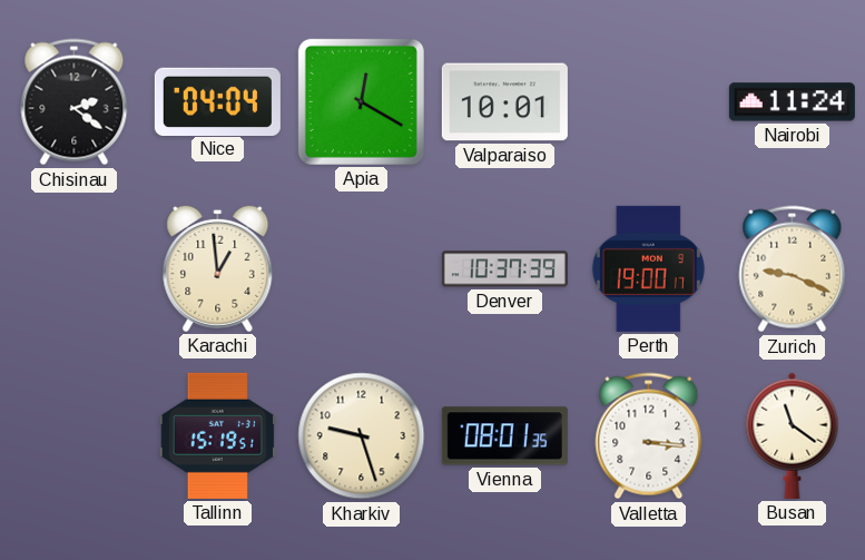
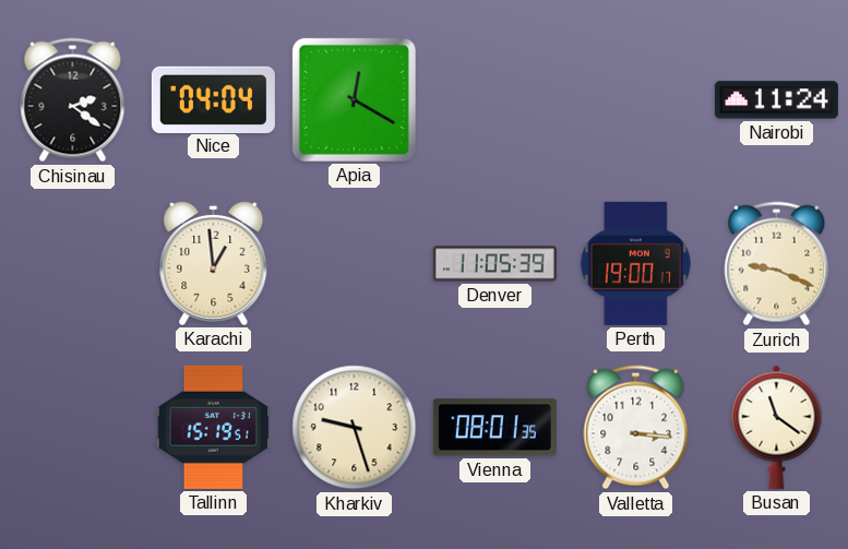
Valparaiso: 10:01 -> none (504, 102)
Denver: 10:37 -> 11:05 (494, 264)
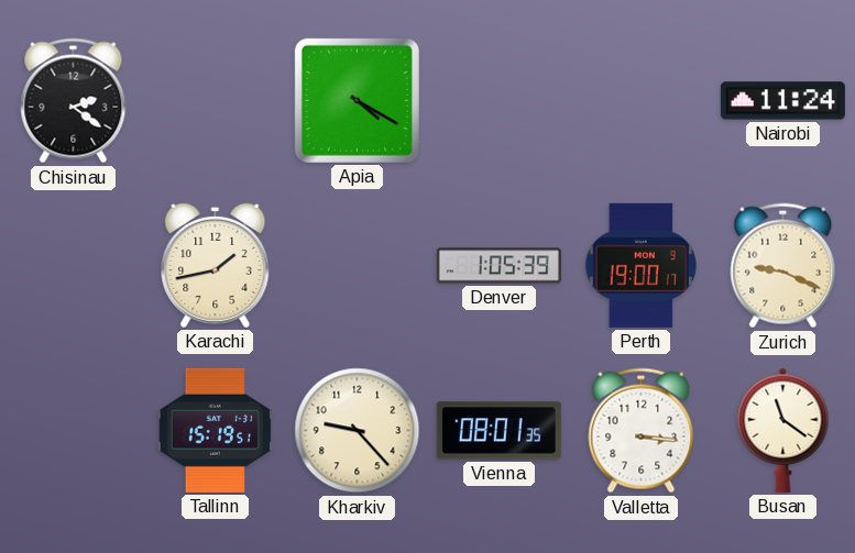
Nice: 04:04 -> none (213, 99)
Apia: 12:20 -> 4:20 (357, 100)
Karachi: 12:59 -> 1:43 (216, 265)
Denver: 11:05 -> 1:05 (498, 266)
Kharkiv: 9:27 -> 9:23 (358, 431)
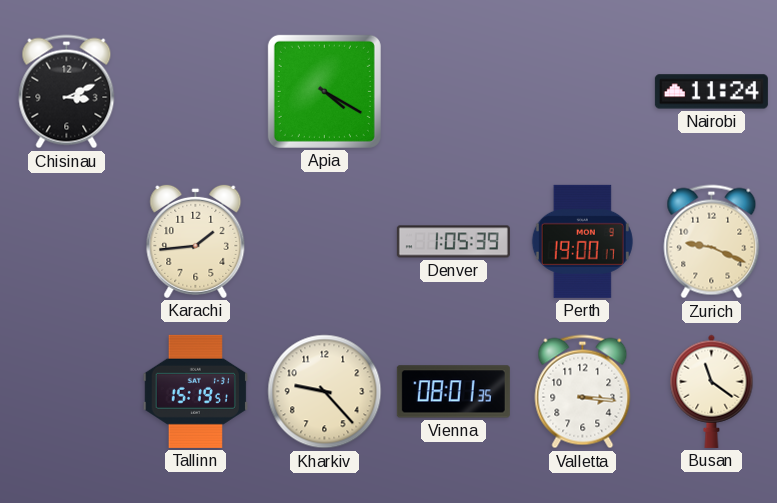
Chisinau: 2:21 -> 3:11 (67, 92)
Karachi: 1:43 -> 1:44 (196, 241)
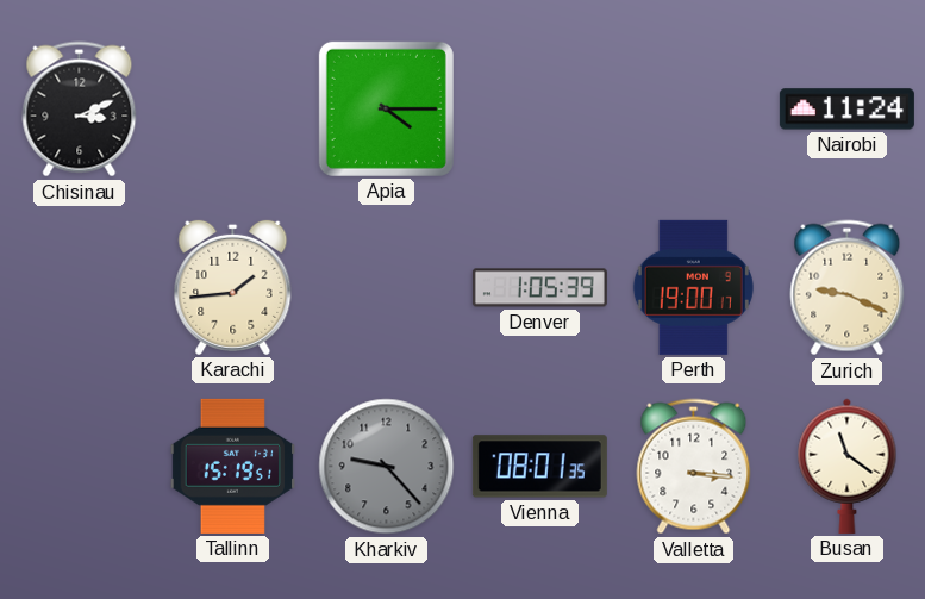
Apia: 4:20 -> 4:15 (386, 108)
Kharkiv dial: cream -> grey (387, 467)
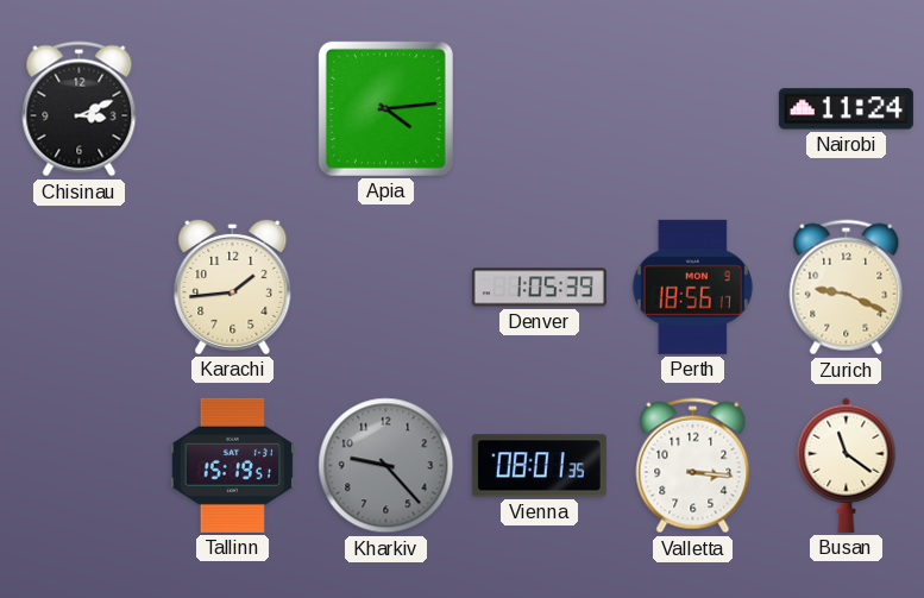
Apia: 4:15 -> 4:14 (385, 108)
Perth: 19:00 -> 18:56 (692, 287)
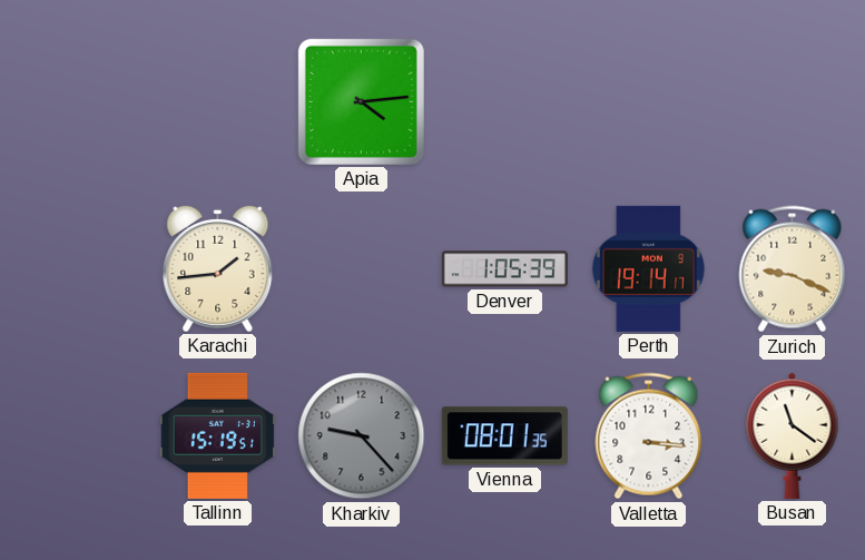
Chisinau: 3:11 -> none (80, 109)
Nairobi: 11:24 -> none (846, 109)
Perth: 18:56 -> 19:14 (648, 268)
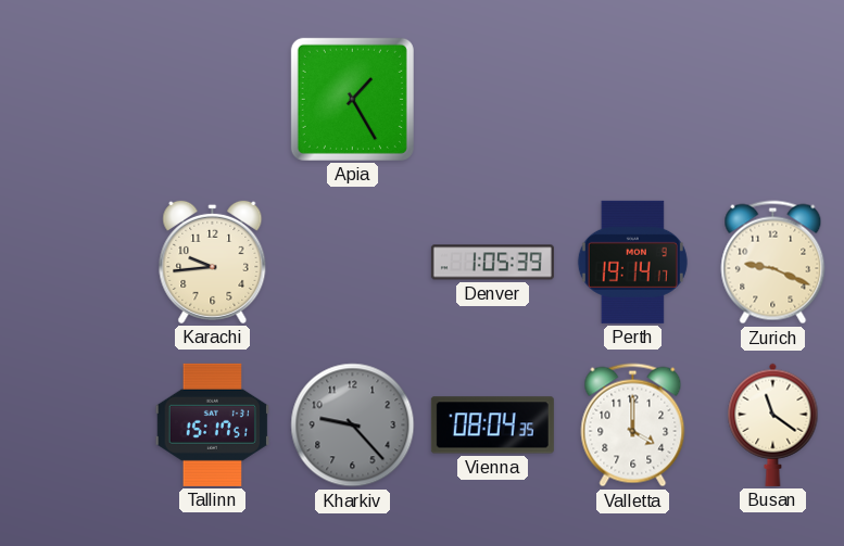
Apia: 4:14 -> 1:25 (352, 99)
Karachi: 1:44 -> 9:44 (213, 262)
Tallinn: 15:19 -> 15:17 (213, 424)
Vienna: 08:01 -> 08:04 (492, 426)
Valletta: 3:16 -> 4:00 (633, 426)
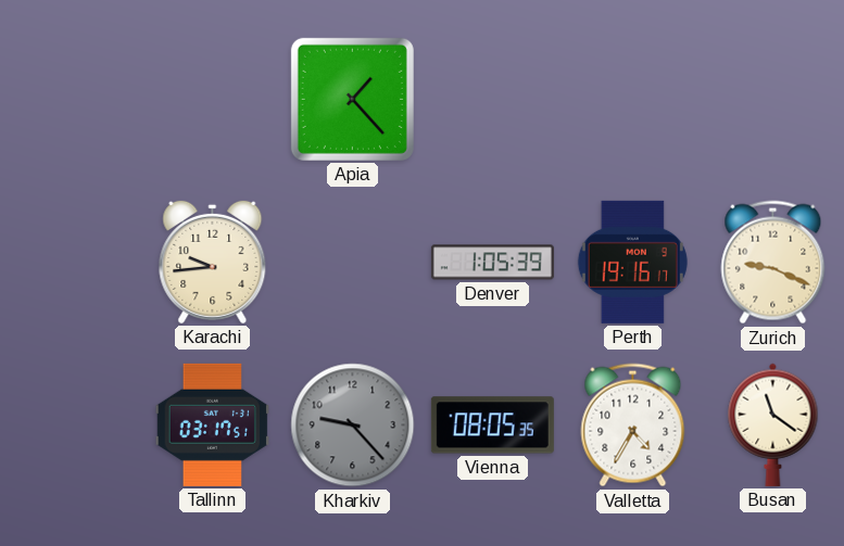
Apia: 1:25 -> 1:23 (352, 99)
Perth: 19:14 -> 19:16 (632, 262)
Tallinn: 15:17 -> 03:17 (213, 424)
Vienna: 08:04 -> 08:05 (492, 426)
Valletta: 4:00 -> 4:35 (633, 426)
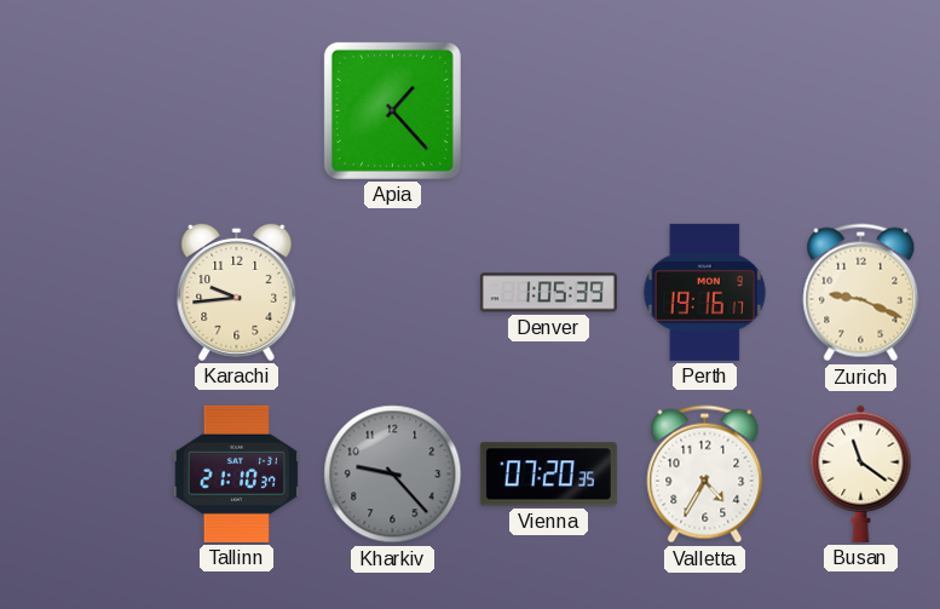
Tallinn: 03:17 -> 21:10 (237, 473)
Vienna: 08:05 -> 07:20 (548, 475)
